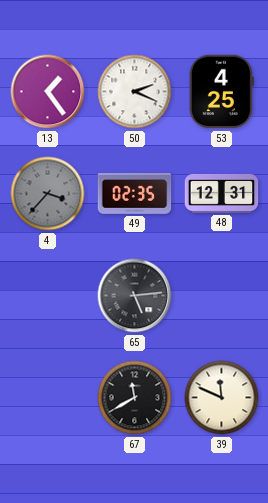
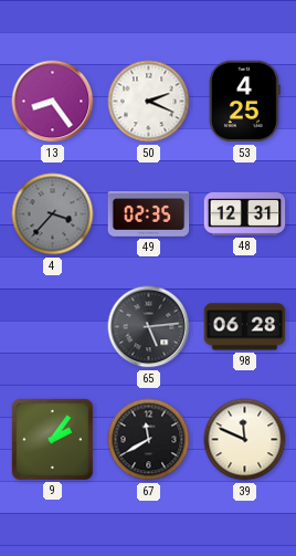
13: 1:24 -> 8:24 (53, 102)
98: none -> 06:28 (245, 327)
9: none -> 2:06 (52, 439)
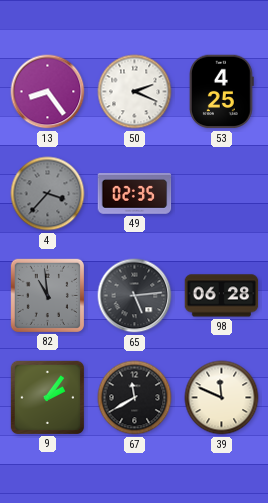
48: 12:31 -> none (245, 214)
82: none -> 10:59 (47, 295)
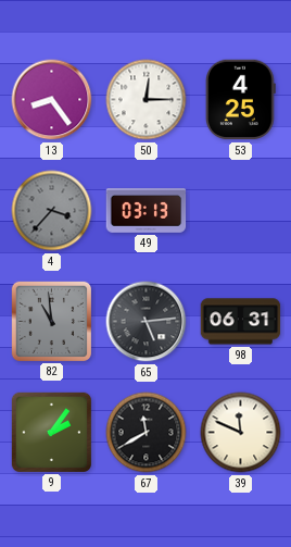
50: 2:19 -> 12:15 (147, 100)
49: 02:35 -> 03:13 (147, 211)
98: 06:28 -> 06:31 (241, 322)
